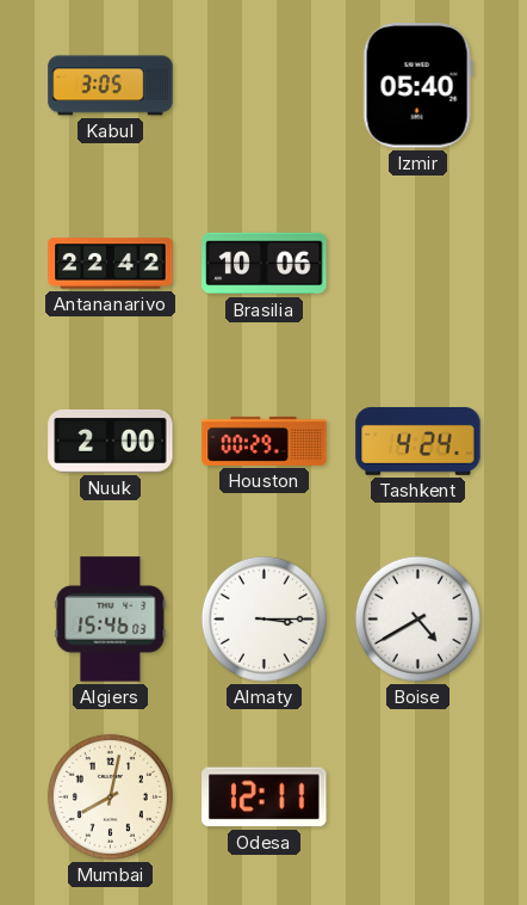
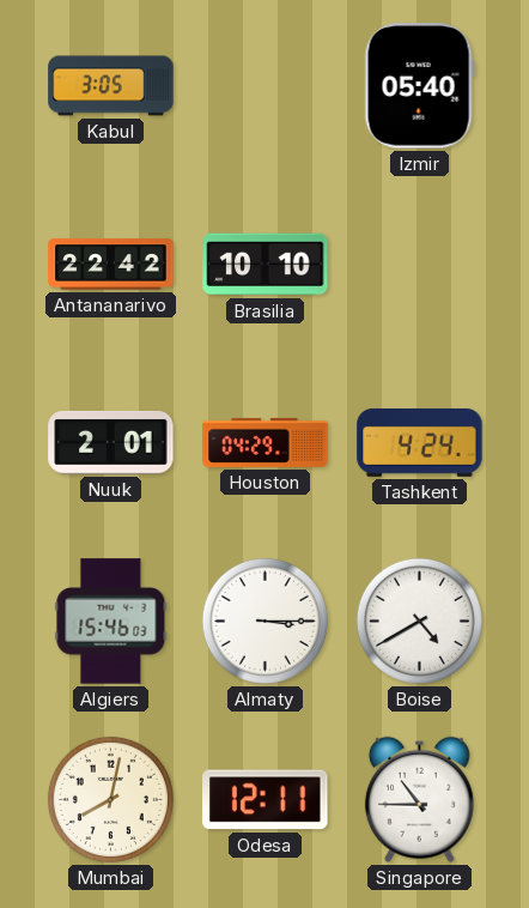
Brasilia: 10:06 -> 10:10 (266, 265)
Nuuk: 2:00 -> 2:01 (111, 442)
Houston: 00:29 -> 04:29 (266, 442)
Singapore: none -> 10:45 (419, 799)
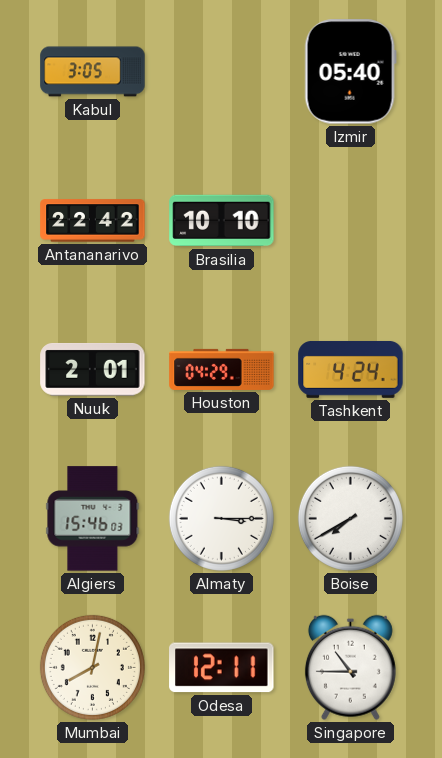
Boise: 4:40 -> 7:40 (350, 518)
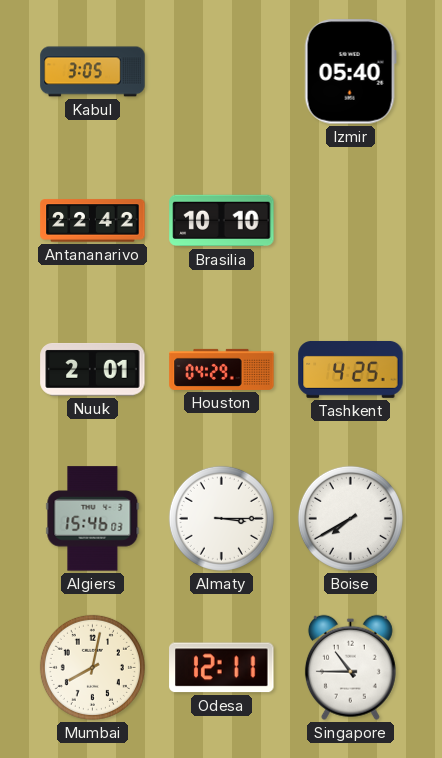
Tashkent: 4:24 -> 4:25 (351, 369)
